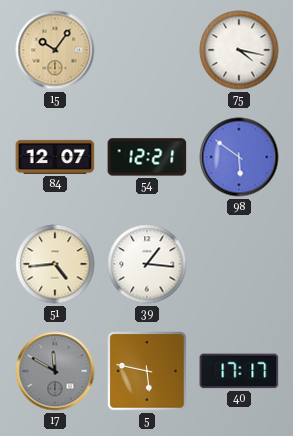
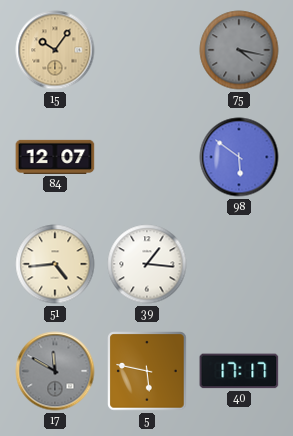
75 dial: white -> grey (239, 50)
54: 12:21 -> none (147, 157)
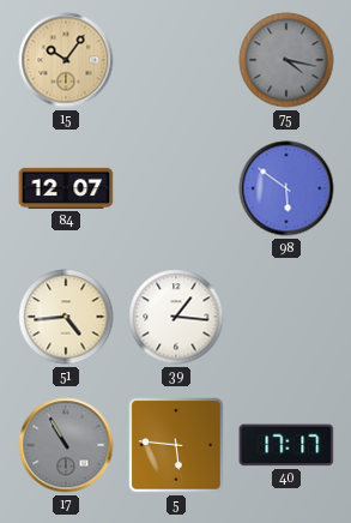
17: 11:50 -> 10:55 (66, 445)
5: 5:47 -> 5:46 (176, 445)
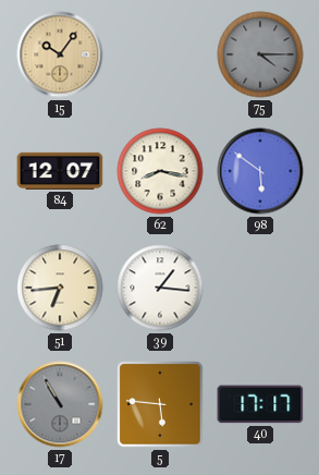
75: 4:17 -> 4:15 (260, 54)
62: none -> 8:17 (160, 171)
51: 4:44 -> 6:44 (60, 288)
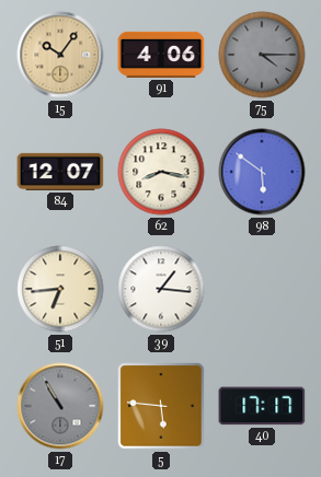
91: none -> 4:06 (161, 55)
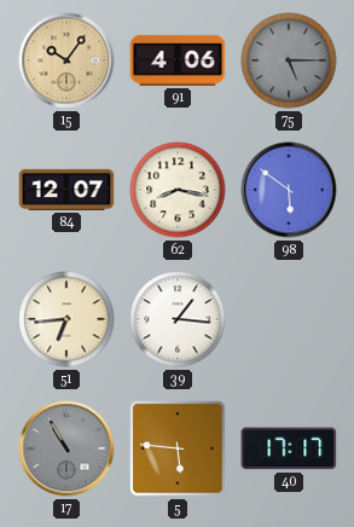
75: 4:15 -> 5:15 (289, 60)
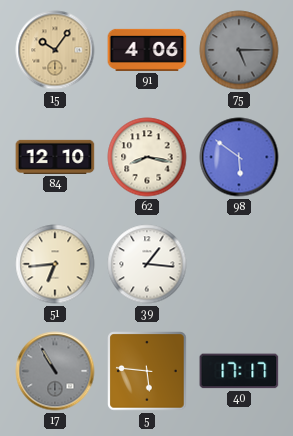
84: 12:07 -> 12:10 (55, 157)
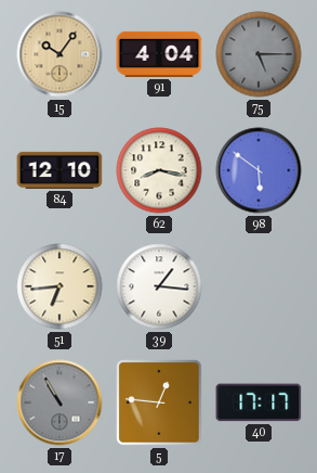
91: 4:06 -> 4:04 (159, 54)
5: 5:46 -> 12:46 (159, 402)
